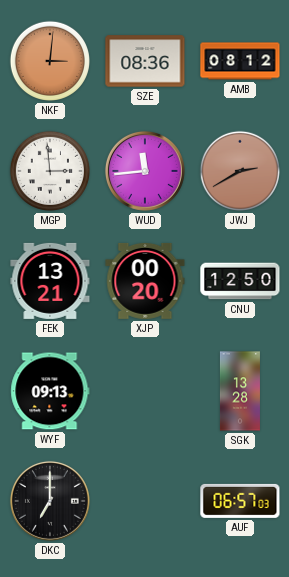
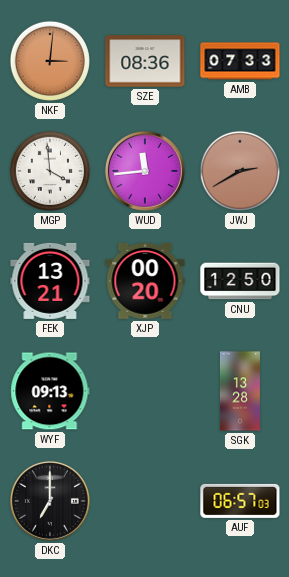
AMB: 08:12 -> 07:33 (240, 61)
MGP: 2:59 -> 3:59 (50, 171)
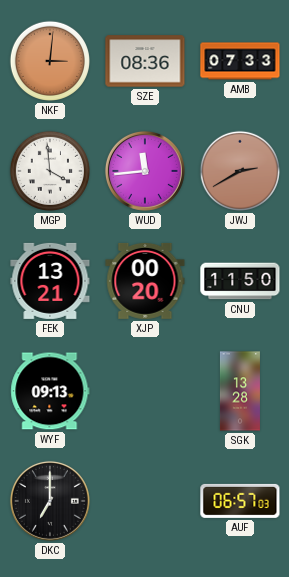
CNU: 12:50 -> 11:50 (240, 281)
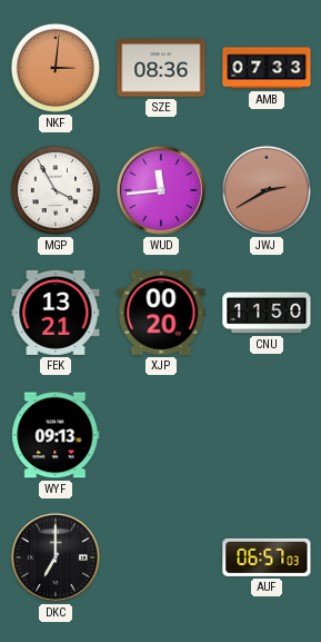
MGP: 3:59 -> 3:55 (56, 190)
SGK: 13:28 -> none (240, 391)
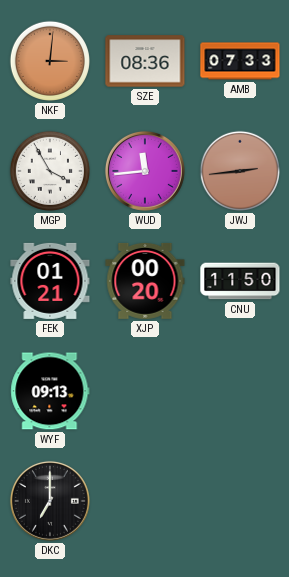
JWJ: 2:40 -> 2:44 (240, 171)
FEK: 13:21 -> 01:21 (50, 281)
AUF: 06:57 -> none (267, 557)
